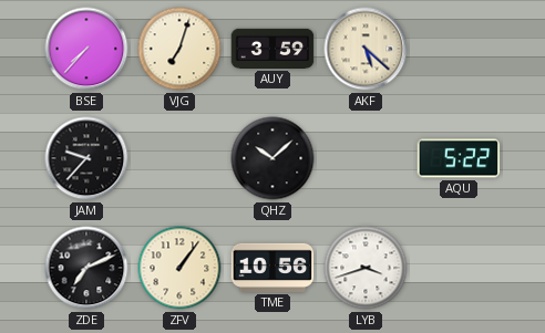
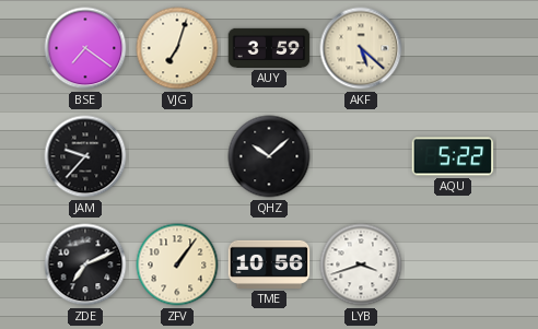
BSE: 7:37 -> 7:21 (85, 48)
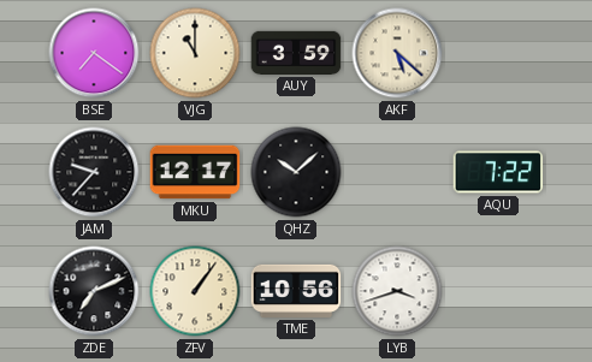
VJG: 7:03 -> 11:00 (195, 53)
MKU: none -> 12:17 (195, 172)
AQU: 5:22 -> 7:22 (498, 172)
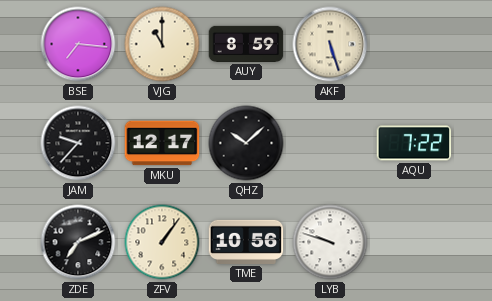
BSE: 7:21 -> 7:16 (78, 44)
AUY: 3:59 -> 8:59 (246, 44)
AKF: 5:22 -> 5:27 (330, 44)
LYB: 3:42 -> 9:48 (330, 242)
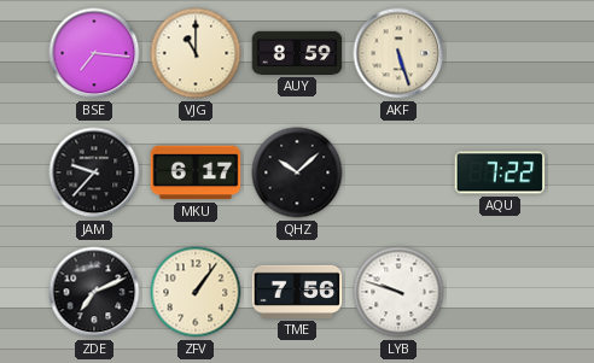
MKU: 12:17 -> 6:17 (196, 172)
TME: 10:56 -> 7:56 (297, 292)
